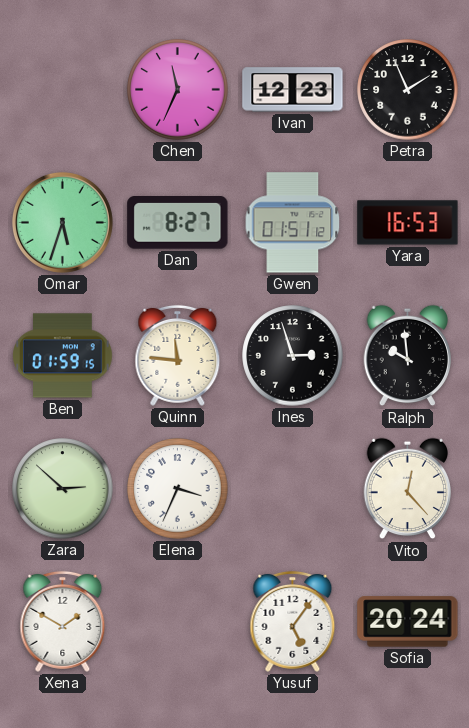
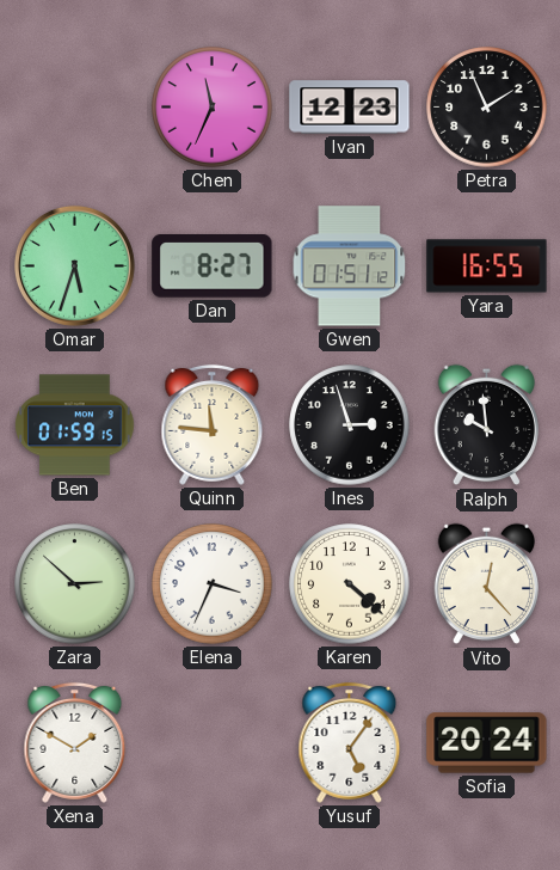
Yara: 16:53 -> 16:55 (487, 266)
Karen: none -> 4:22 (350, 584)
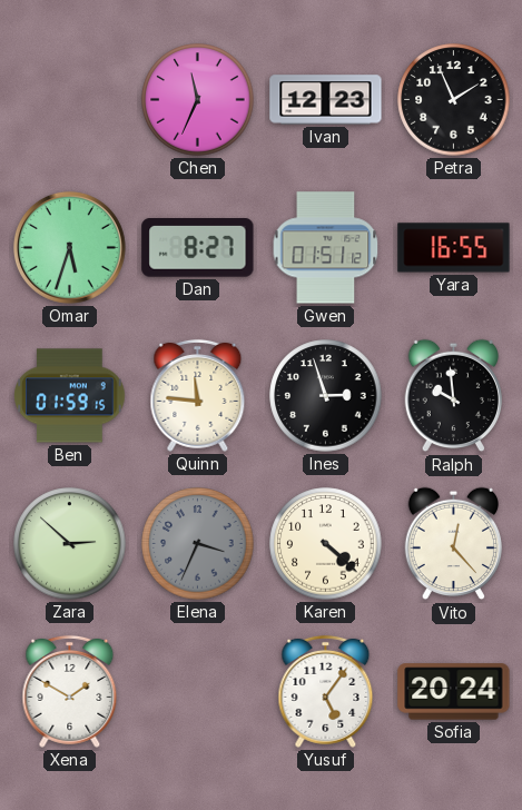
Elena dial: white -> grey (198, 544)
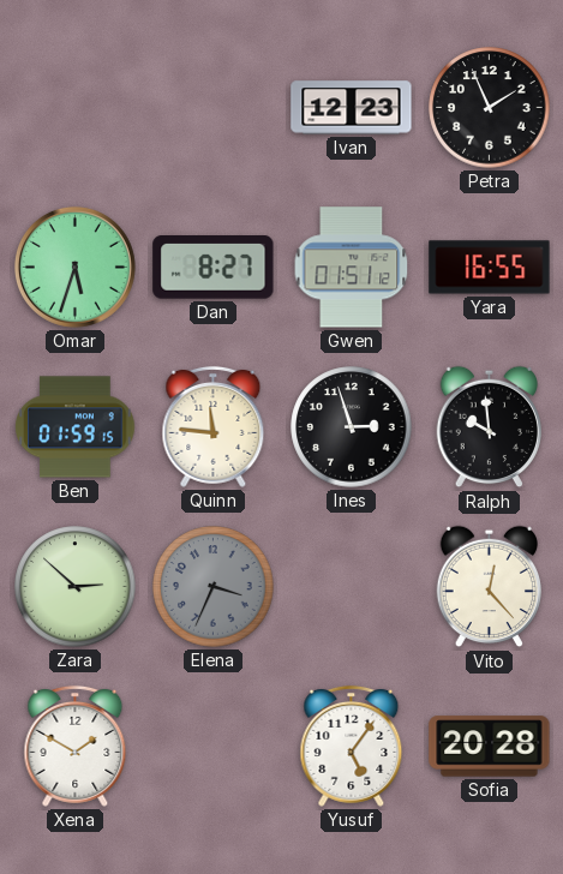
Chen: 11:34 -> none (198, 100)
Karen: 4:22 -> none (326, 544)
Sofia: 20:24 -> 20:28 (490, 747)
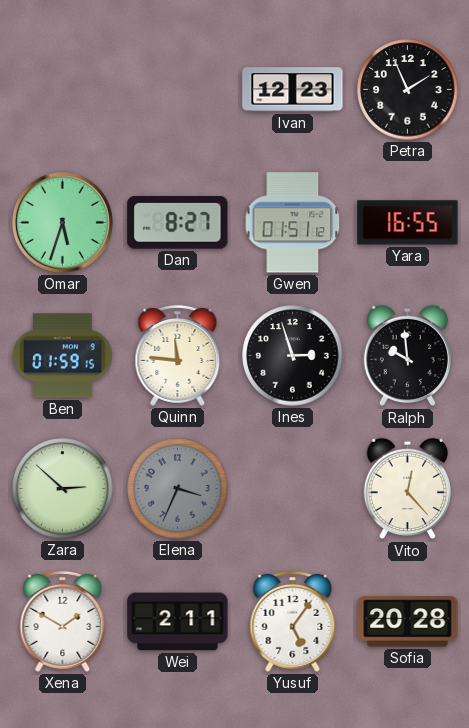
Wei: none -> 2:11 (178, 622)
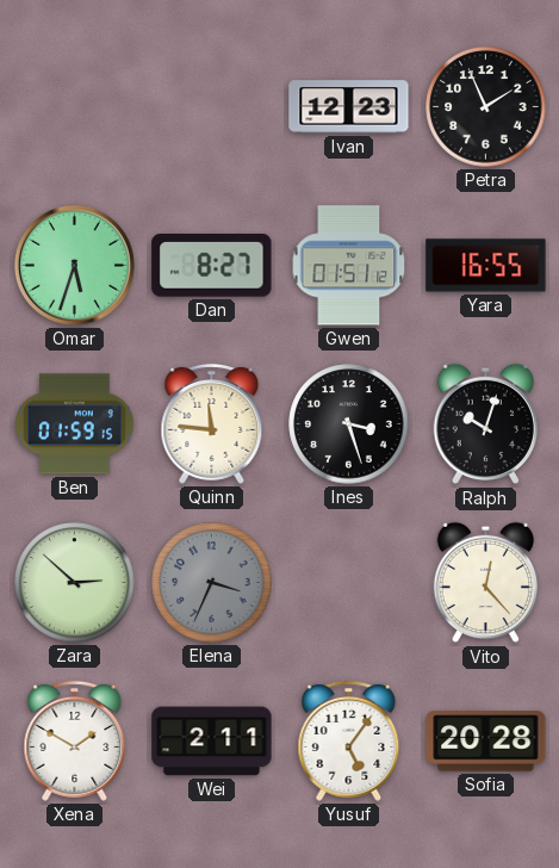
Ines: 2:57 -> 3:27 (349, 424)
Ralph: 9:59 -> 10:03 (485, 424)
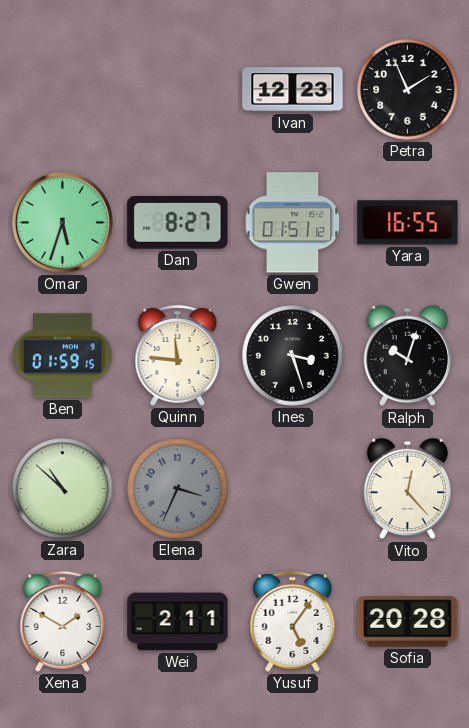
Zara: 2:52 -> 10:52 (63, 489)
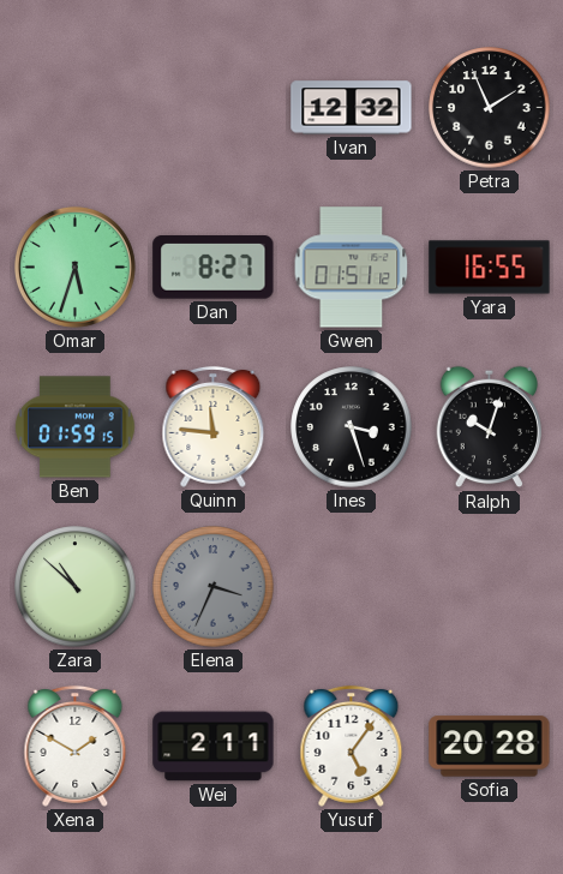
Ivan: 12:23 -> 12:32 (352, 108)
Vito: 12:23 -> none (407, 489)
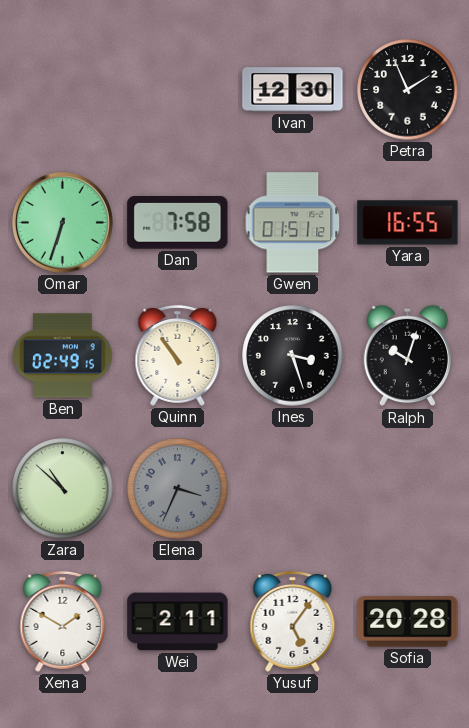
Ivan: 12:32 -> 12:30 (293, 90)
Omar: 5:33 -> 6:33 (62, 222)
Dan: 8:27 -> 7:58 (178, 223)
Ben: 01:59 -> 02:49 (63, 356)
Quinn: 11:46 -> 10:54 (178, 355)
